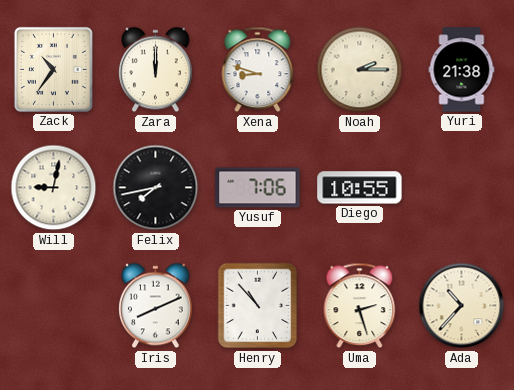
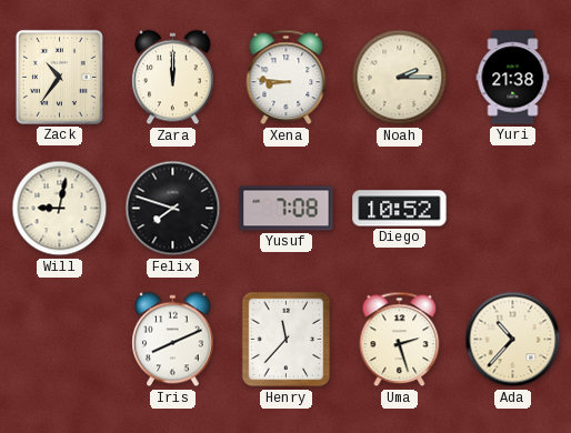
Xena: 8:48 -> 8:46 (287, 78)
Felix: 7:43 -> 7:48 (173, 209)
Yusuf: 7:06 -> 7:08 (287, 209)
Diego: 10:55 -> 10:52 (400, 209)
Henry: 10:53 -> 11:37 (287, 340)
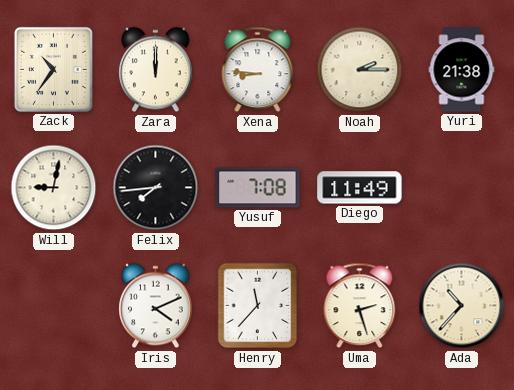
Felix: 7:48 -> 7:44 (156, 188)
Diego: 10:52 -> 11:49 (360, 188)
Iris: 8:11 -> 4:11 (156, 306)
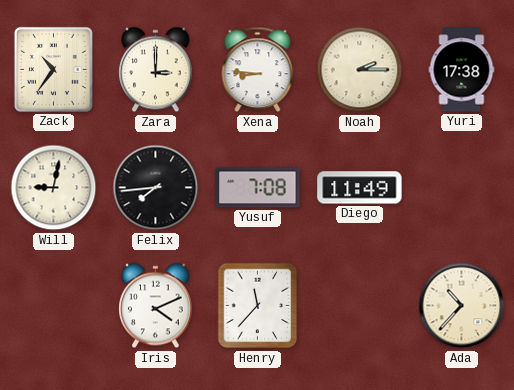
Zara: 12:00 -> 3:00 (156, 70)
Yuri: 21:38 -> 17:38 (462, 70)
Uma: 2:27 -> none (360, 306)
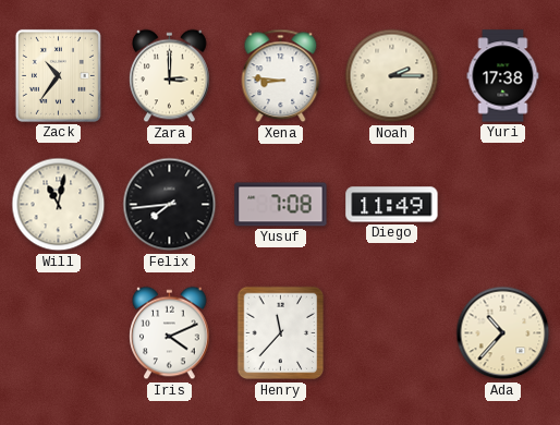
Will: 9:02 -> 11:02 (59, 205)
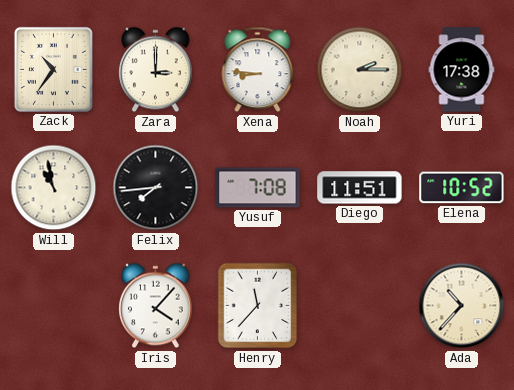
Will: 11:02 -> 10:58 (54, 188)
Diego: 11:49 -> 11:51 (360, 188)
Elena: none -> 10:52 (462, 188)
Iris: 4:11 -> 4:07 (156, 306)
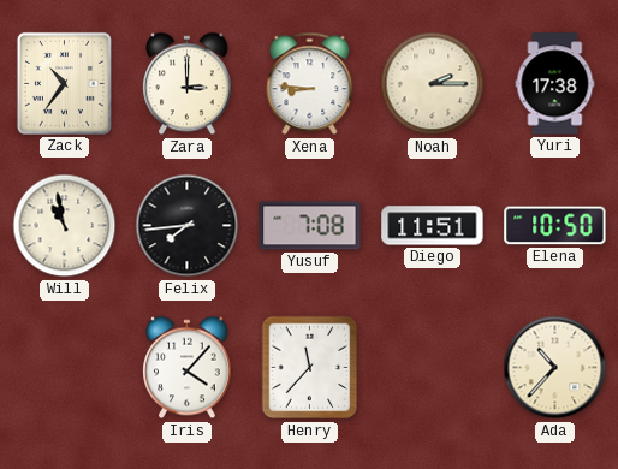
Elena: 10:52 -> 10:50 (555, 226)
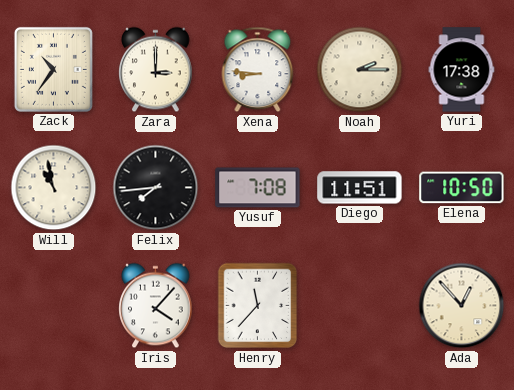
Ada: 10:37 -> 12:53 (462, 306)
